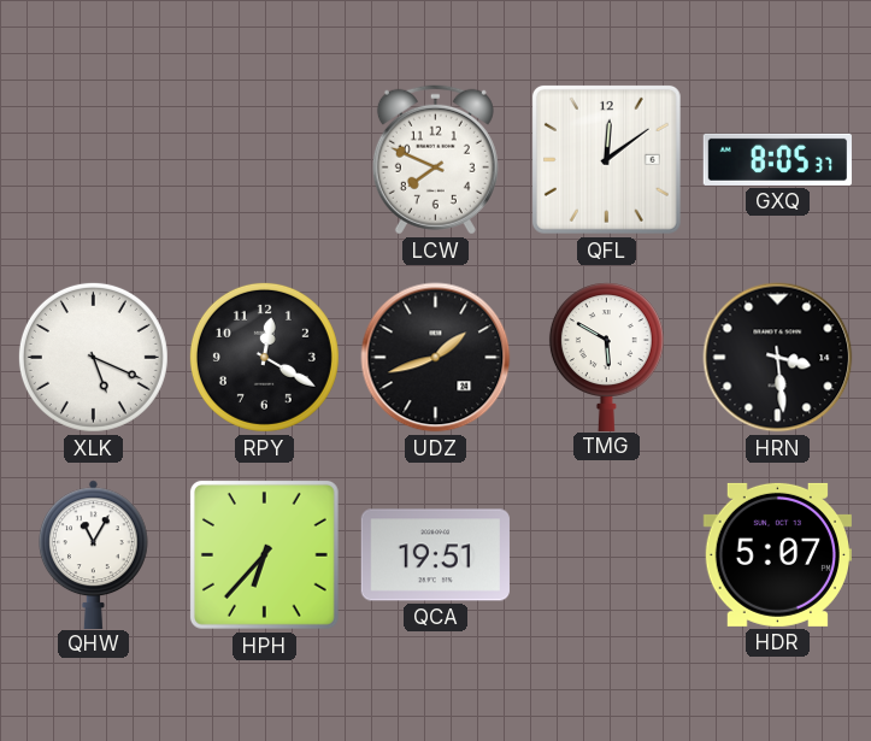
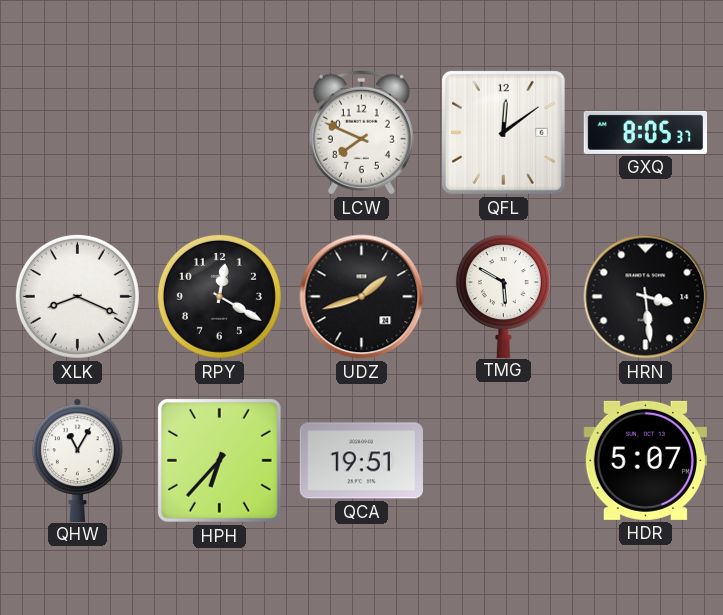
XLK: 5:19 -> 8:19 (77, 296)
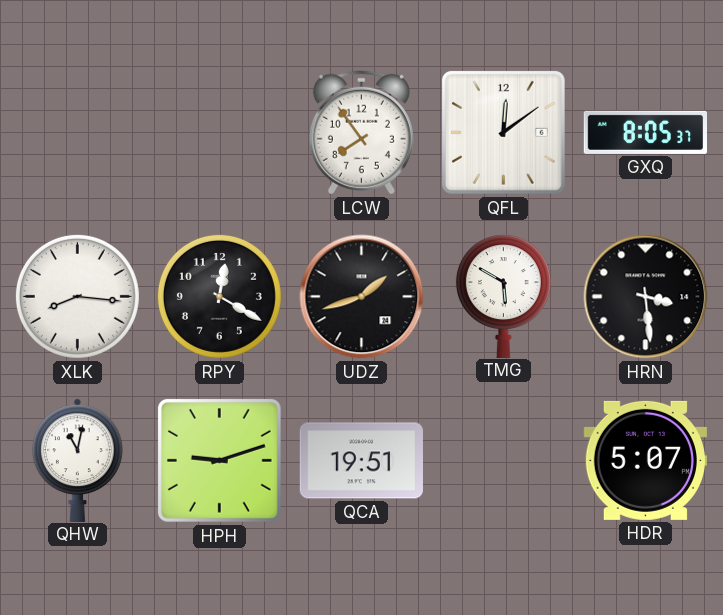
LCW: 7:49 -> 7:54 (361, 132)
XLK: 8:19 -> 8:16 (77, 296)
QHW: 11:05 -> 11:02 (78, 460)
HPH: 6:37 -> 9:12 (219, 460)
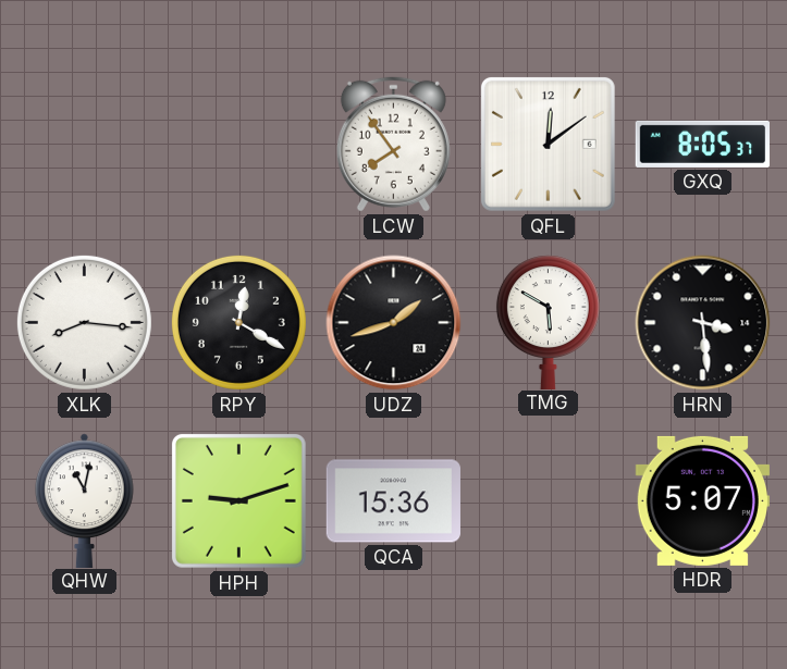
QCA: 19:51 -> 15:36 (393, 501)
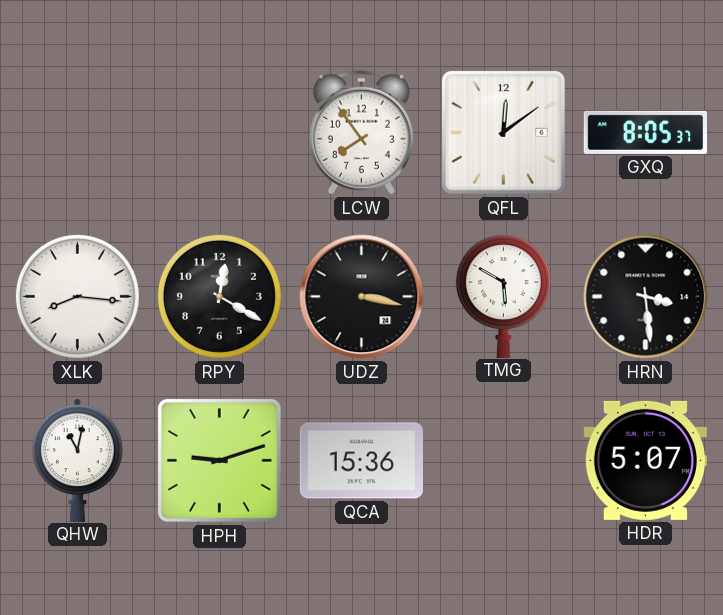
UDZ: 1:42 -> 3:17 (362, 297)
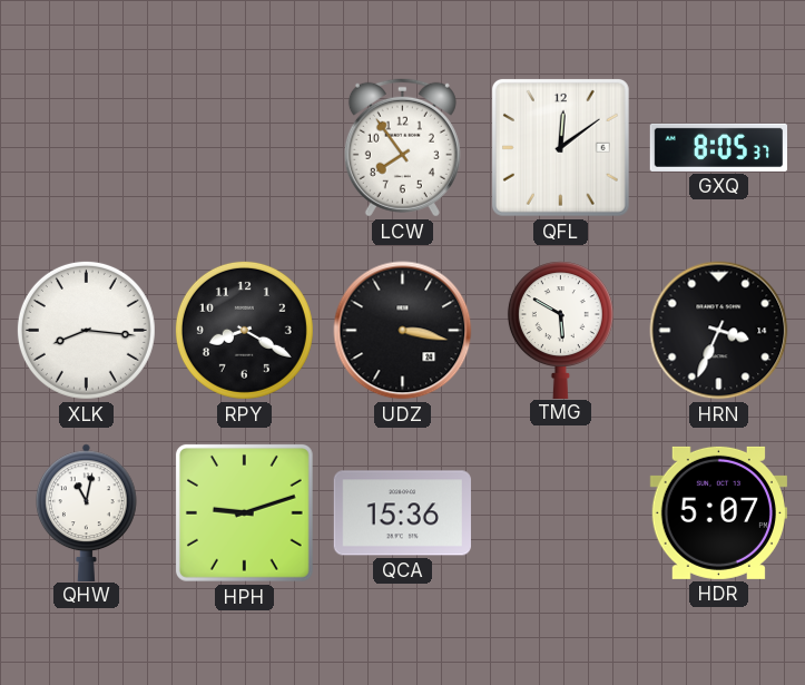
RPY: 12:20 -> 8:20 (244, 330)
HRN: 3:29 -> 3:34 (719, 331)
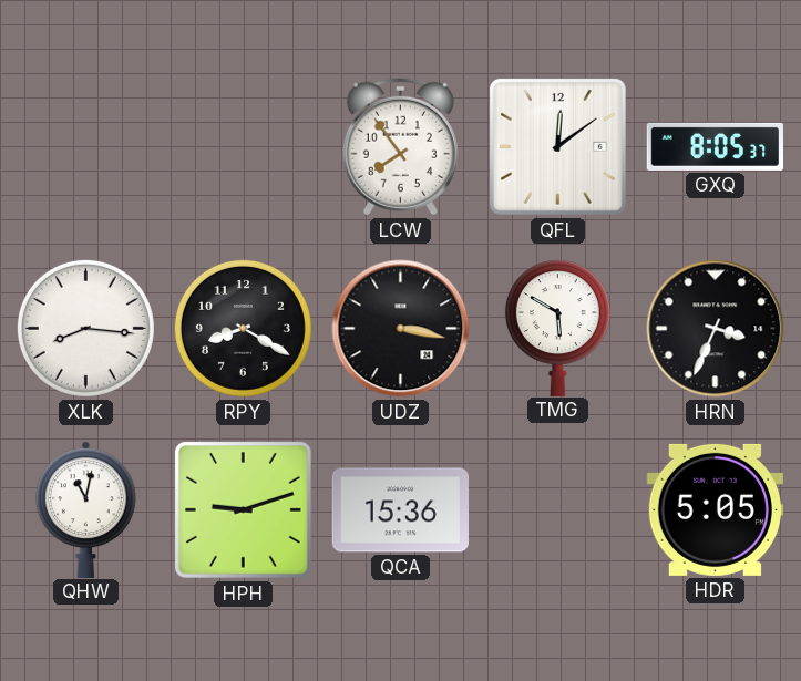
HDR: 5:07 -> 5:05 (715, 509)
